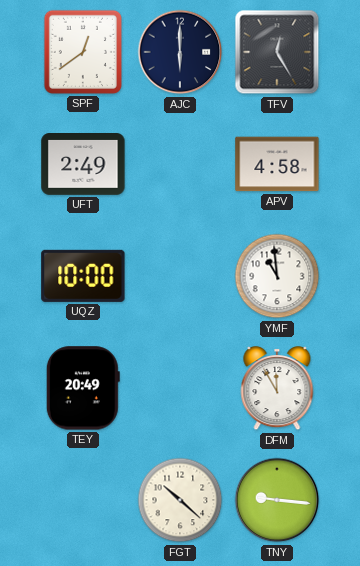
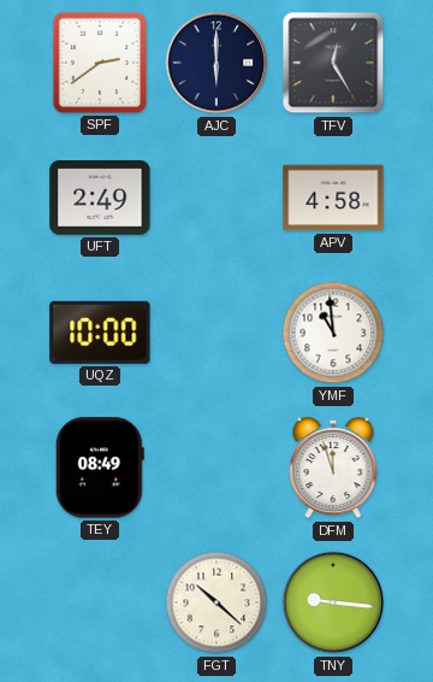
SPF: 12:39 -> 2:39 (100, 63)
TEY: 20:49 -> 08:49 (100, 468)
DFM: 11:55 -> 11:57 (333, 469)
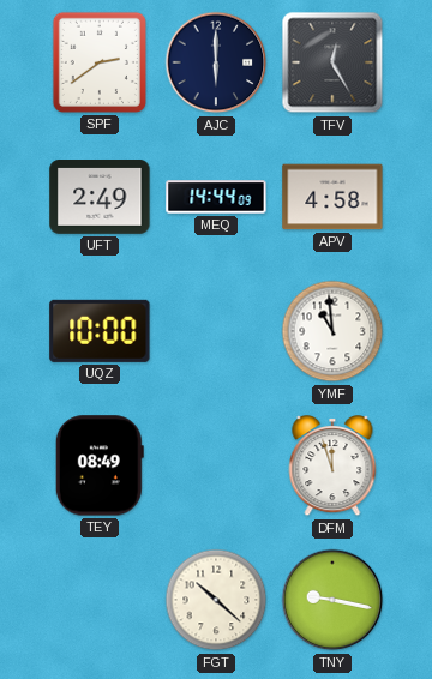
MEQ: none -> 14:44 (216, 197)
TNY: 9:16 -> 9:17 (332, 600)
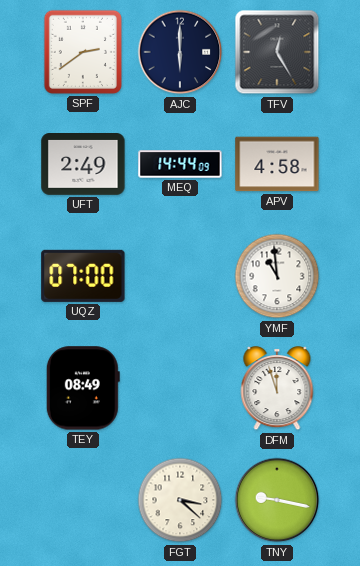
UQZ: 10:00 -> 07:00 (83, 276)
FGT: 10:22 -> 3:22 (180, 500)
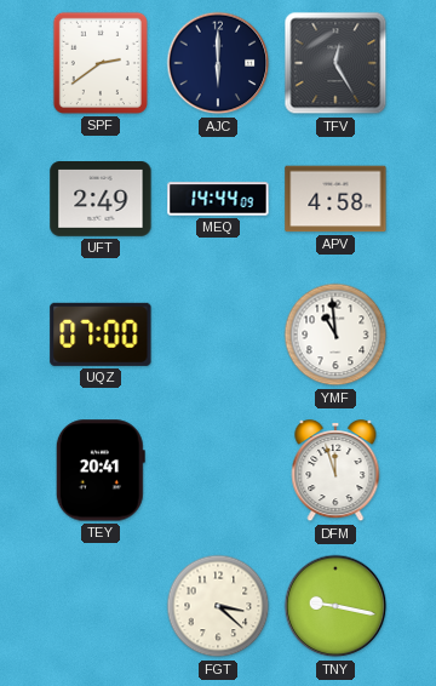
TEY: 08:49 -> 20:41 (101, 470)
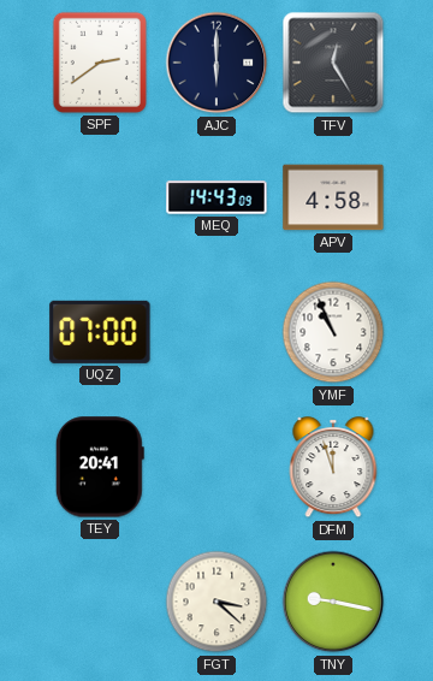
UFT: 2:49 -> none (101, 200)
MEQ: 14:44 -> 14:43 (216, 197)
YMF: 10:59 -> 10:56 (333, 332)
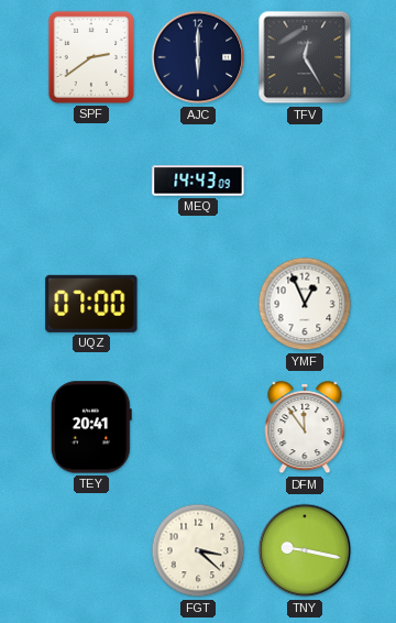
APV: 4:58 -> none (333, 197)
YMF: 10:56 -> 12:56 (305, 304)
DFM: 11:57 -> 11:54 (305, 428)
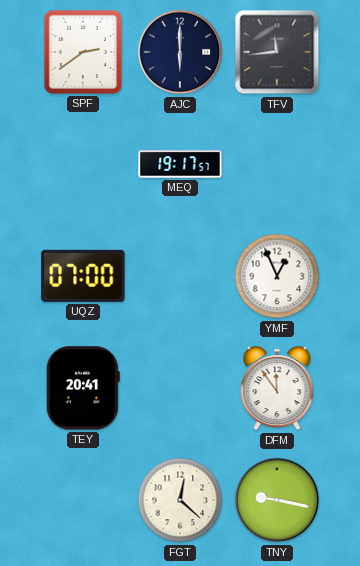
TFV: 12:25 -> 11:44 (277, 52)
MEQ: 14:43 -> 19:17 (180, 164)
FGT: 3:22 -> 12:22 (180, 500)
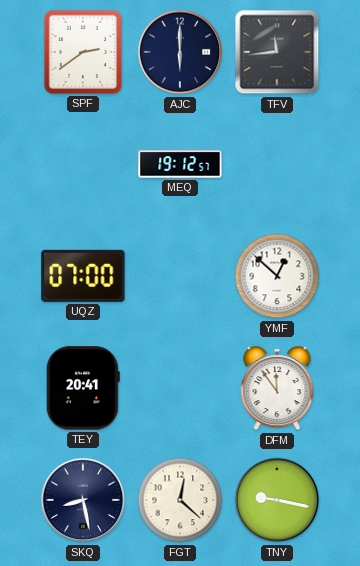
MEQ: 19:17 -> 19:12 (180, 164)
YMF: 12:56 -> 12:52 (277, 276)
SKQ: none -> 8:28 (83, 500)
